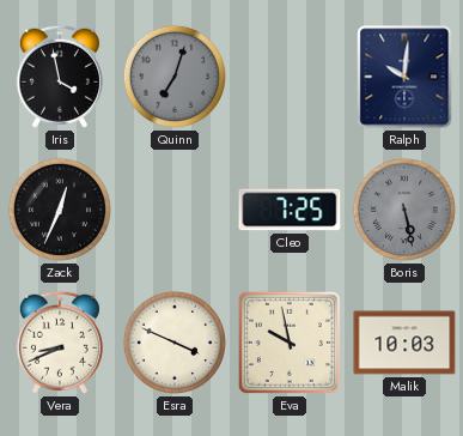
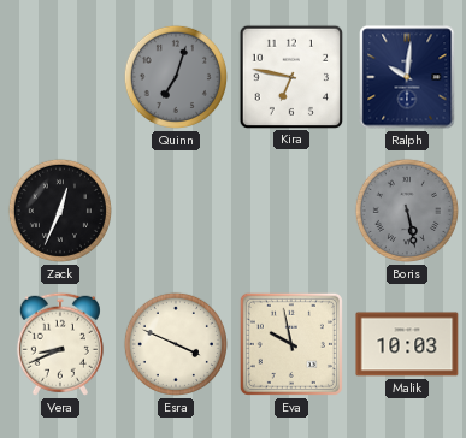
Iris: 3:58 -> none (60, 77)
Kira: none -> 6:47 (290, 76)
Cleo: 7:25 -> none (290, 210)
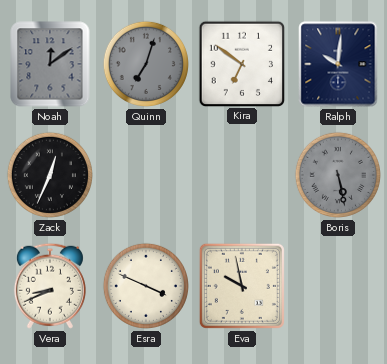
Noah: none -> 12:09 (50, 64)
Kira: 6:47 -> 6:51 (241, 63)
Malik: 10:03 -> none (407, 344)
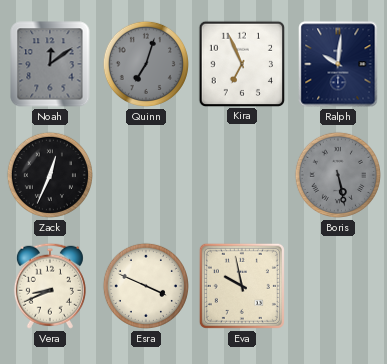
Kira: 6:51 -> 6:56 (241, 63)
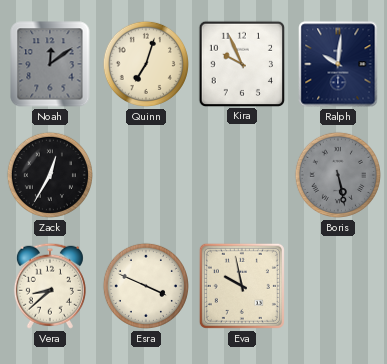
Quinn dial: grey -> cream (146, 64)
Kira: 6:56 -> 9:56 (241, 63)
Zack: 12:34 -> 12:35 (50, 175)
Vera: 8:41 -> 8:38 (50, 286)
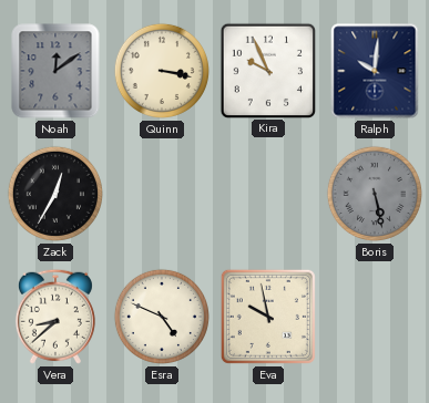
Quinn: 7:03 -> 3:17 (162, 71)
Esra: 3:49 -> 4:49 (162, 317)
